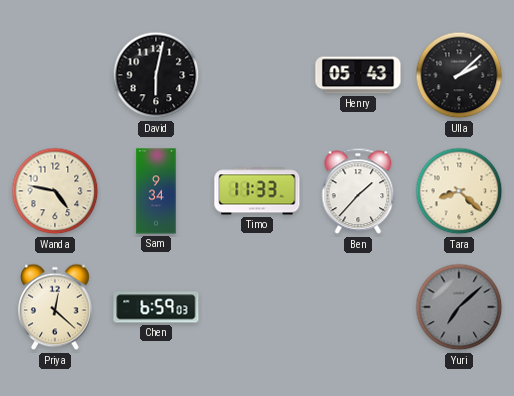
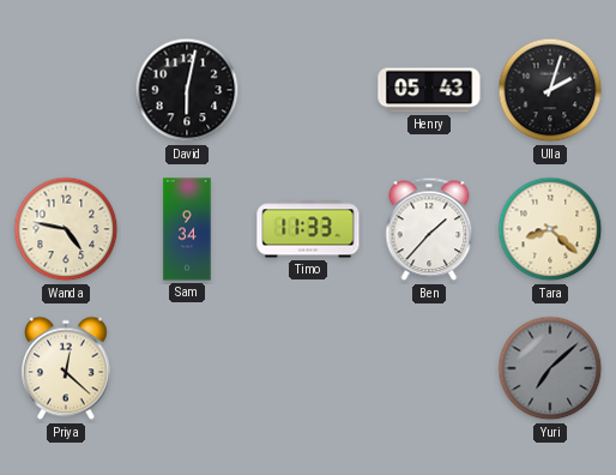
Ulla: 2:08 -> 2:03 (550, 90)
Chen: 6:59 -> none (156, 307)
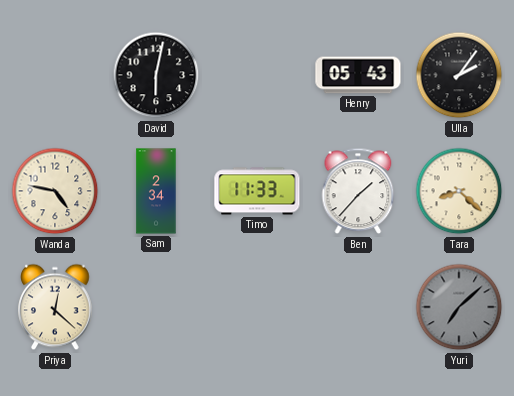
Ulla: 2:03 -> 2:06 (459, 75)
Sam: 9:34 -> 2:34 (156, 191)
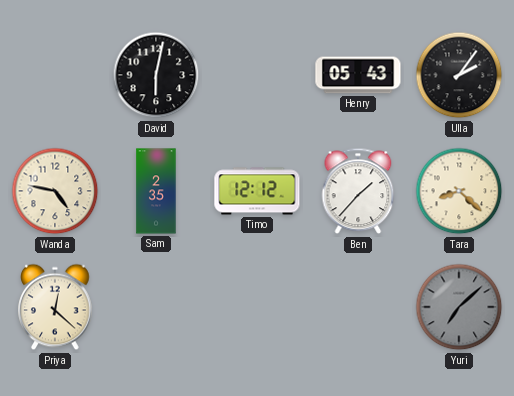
Sam: 2:34 -> 2:35 (156, 191)
Timo: 11:33 -> 12:12 (257, 191)
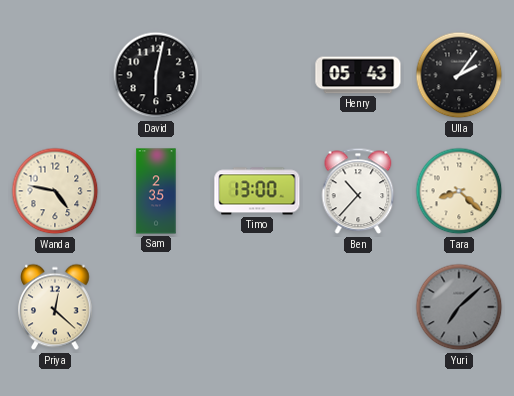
Timo: 12:12 -> 13:00 (257, 191)
Ben: 1:37 -> 10:37 (358, 191)
